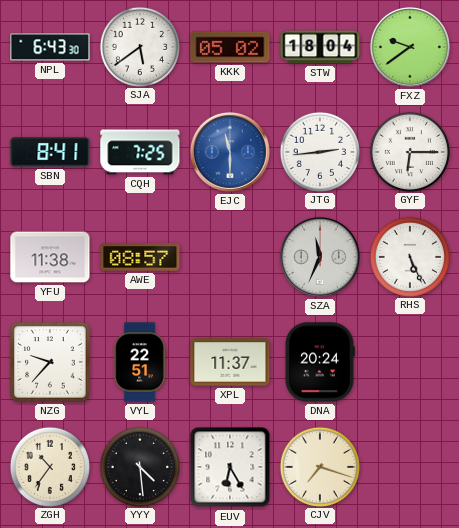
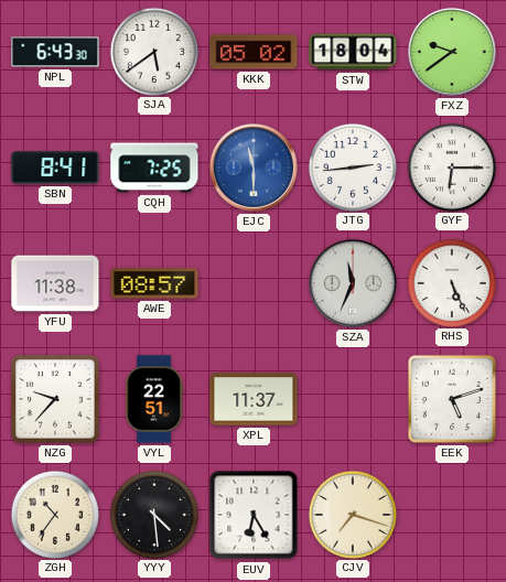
DNA: 20:24 -> none (320, 362)
EEK: none -> 5:12 (452, 399)
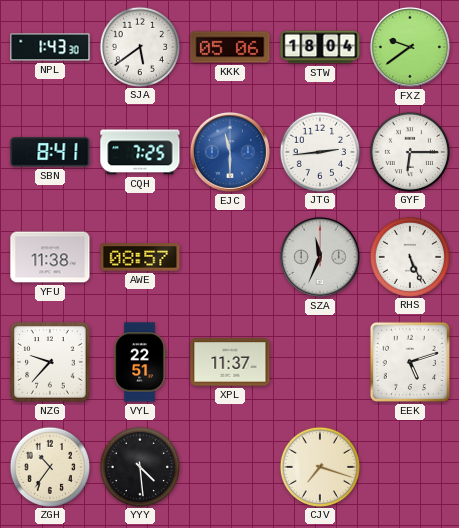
NPL: 6:43 -> 1:43 (50, 47)
KKK: 05:02 -> 05:06 (230, 47)
EUV: 6:25 -> none (254, 515)
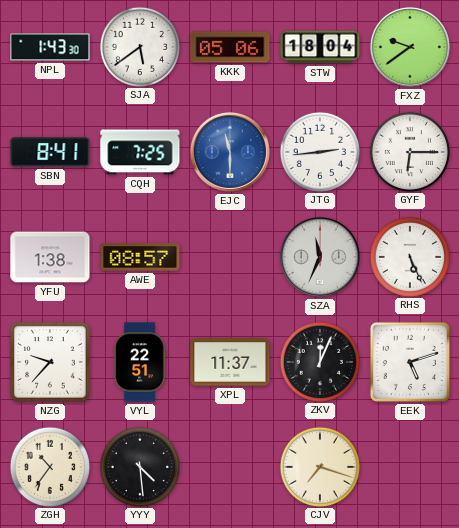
YFU: 11:38 -> 1:38 (50, 257)
ZKV: none -> 12:04 (319, 361)
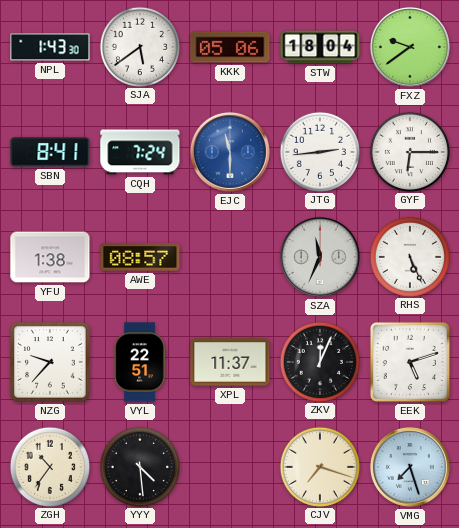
CQH: 7:25 -> 7:24 (140, 152)
VMG: none -> 7:27 (410, 467)
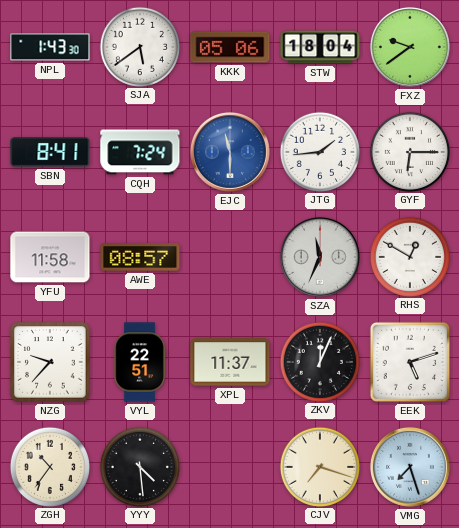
JTG: 2:44 -> 1:44 (319, 151)
YFU: 1:38 -> 11:58 (50, 257)
RHS: 5:26 -> 12:50 (409, 256)
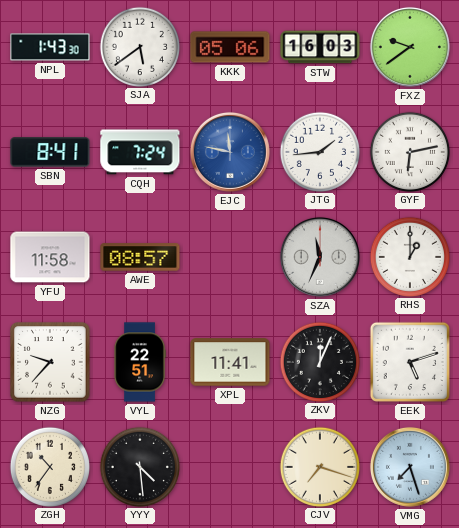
STW: 18:04 -> 16:03 (320, 47)
EJC: 11:30 -> 11:47 (230, 152)
GYF: 6:15 -> 6:13 (409, 151)
RHS: 12:50 -> 1:00 (409, 256)
XPL: 11:37 -> 11:41 (230, 362)
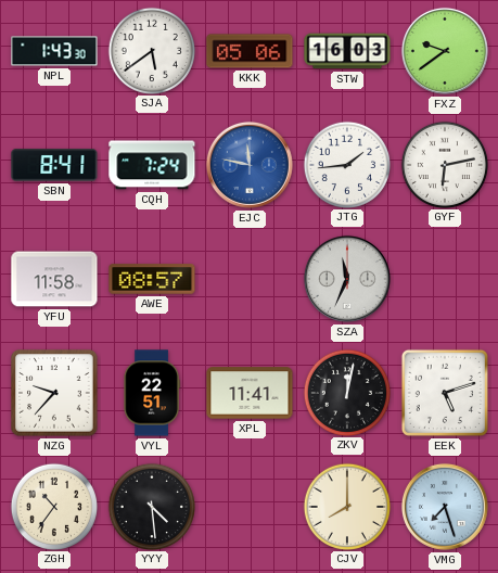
RHS: 1:00 -> none (409, 256)
ZKV: 12:04 -> 12:02 (346, 392)
CJV: 7:18 -> 8:00 (346, 506)
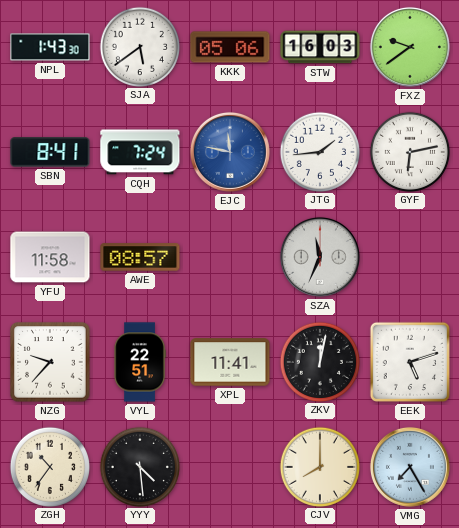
VMG: 7:27 -> 7:25 (410, 467)
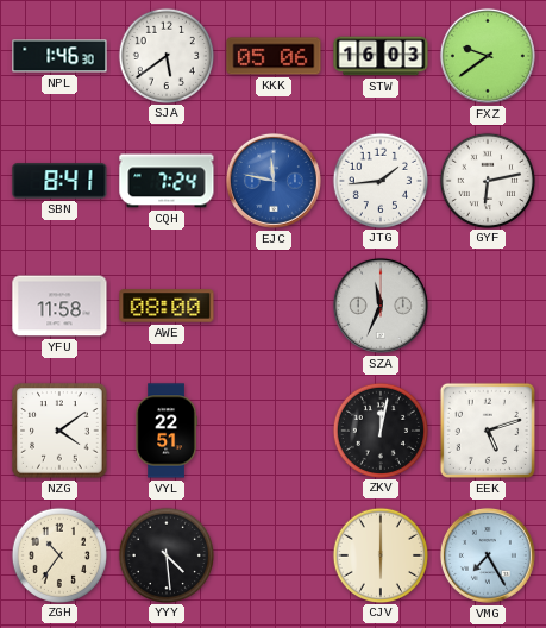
NPL: 1:43 -> 1:46 (59, 56)
AWE: 08:57 -> 08:00 (167, 306)
NZG: 9:37 -> 4:09 (59, 431)
XPL: 11:41 -> none (230, 362)
CJV: 8:00 -> 6:00 (379, 554)
